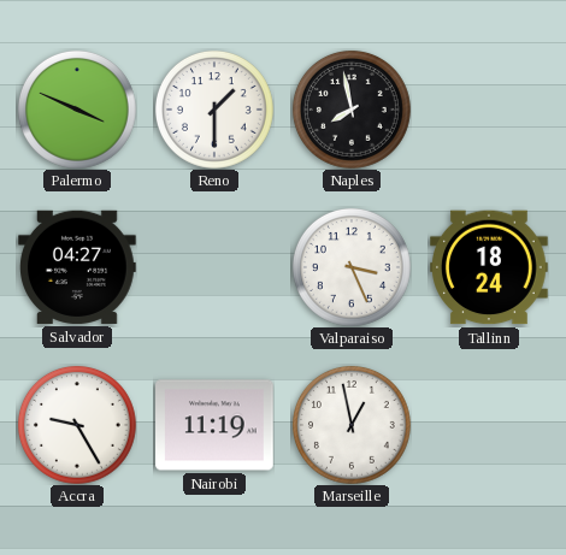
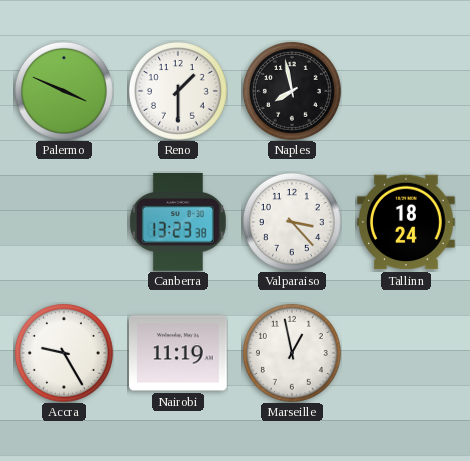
Salvador: 04:27 -> none (77, 267)
Canberra: none -> 13:23 (178, 223)
Valparaiso: 3:26 -> 3:23 (292, 222)
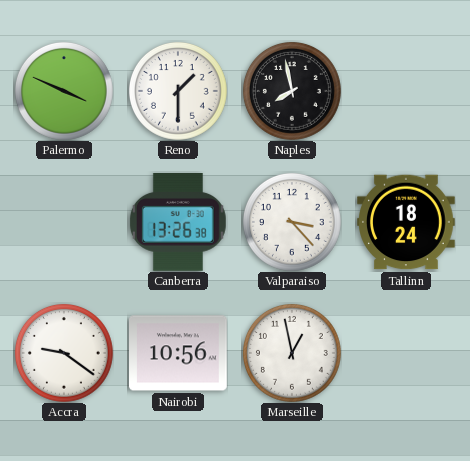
Canberra: 13:23 -> 13:26 (178, 223)
Accra: 9:25 -> 9:21 (64, 353)
Nairobi: 11:19 -> 10:56 (179, 353)
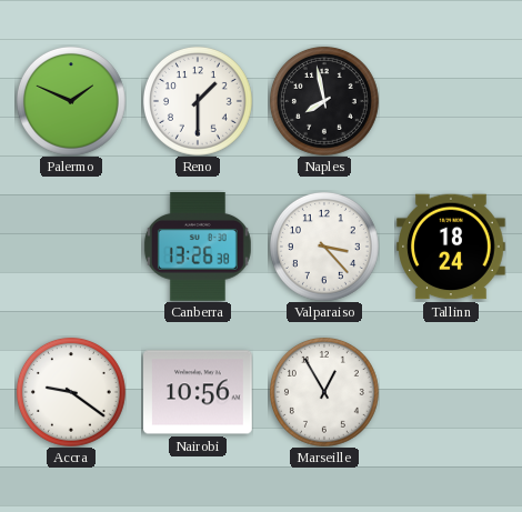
Palermo: 3:49 -> 1:49 (71, 101)
Marseille: 12:58 -> 12:55 (324, 392)
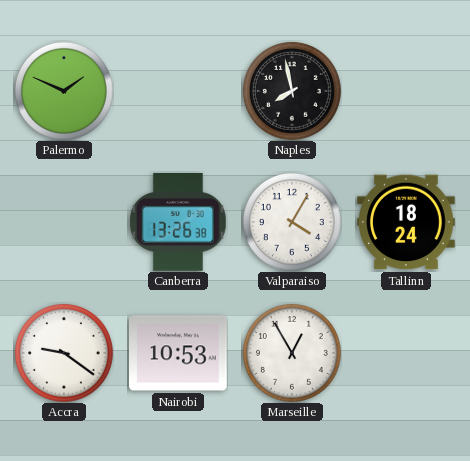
Reno: 1:30 -> none (198, 101)
Valparaiso: 3:23 -> 4:05 (292, 222)
Nairobi: 10:56 -> 10:53 (179, 353)
